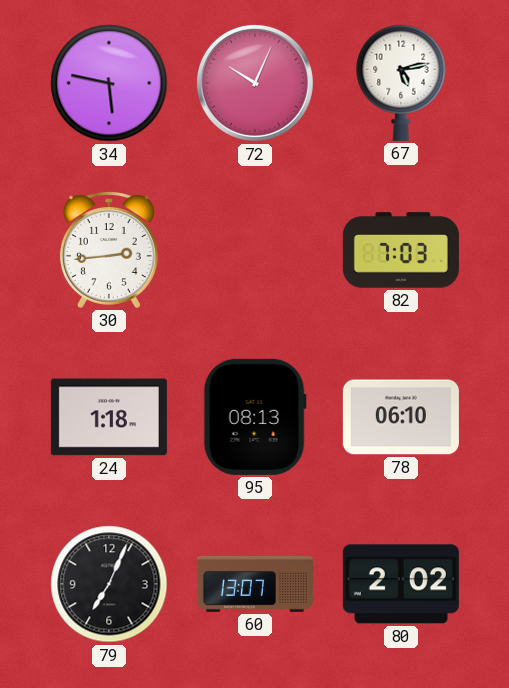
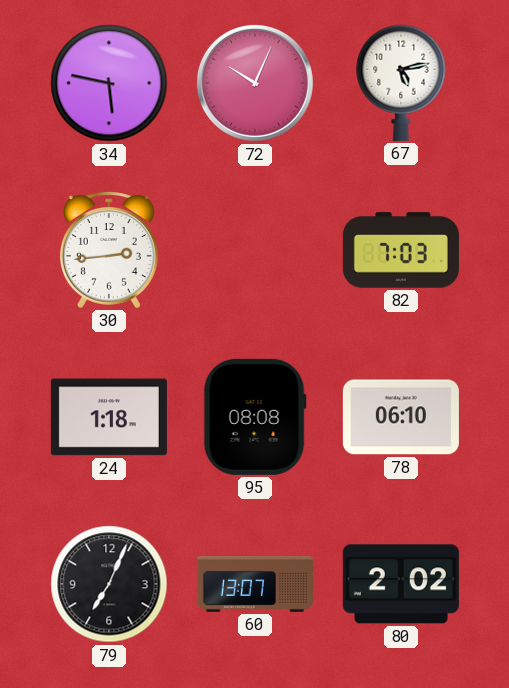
95: 08:13 -> 08:08 (255, 417)
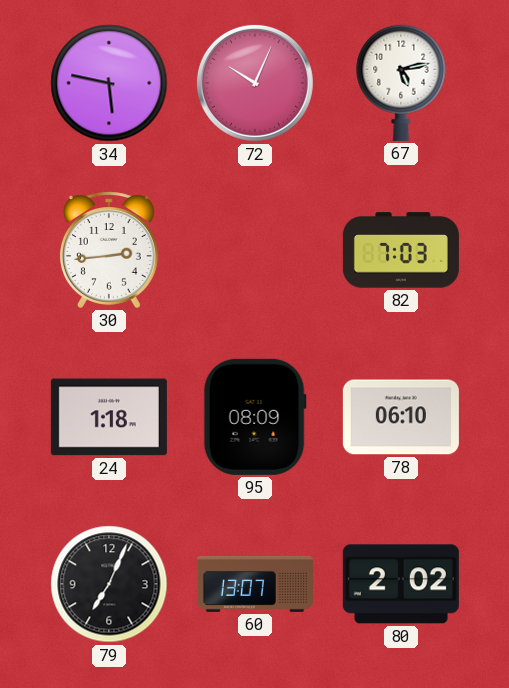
95: 08:08 -> 08:09 (255, 417)
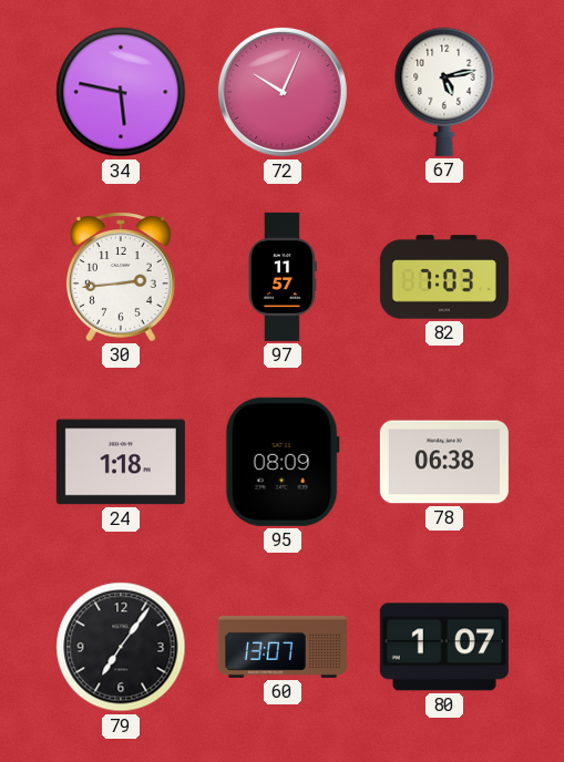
97: none -> 11:57 (283, 277)
78: 06:10 -> 06:38 (444, 462)
79: 7:04 -> 7:06 (121, 647)
80: 2:02 -> 1:07 (444, 647)
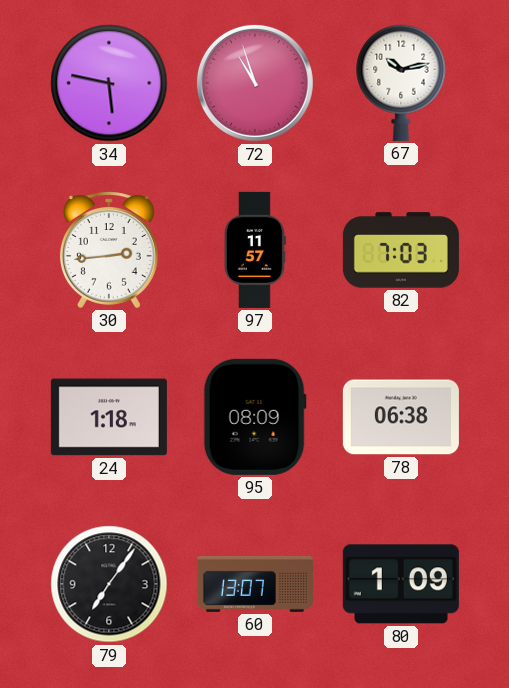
72: 10:04 -> 10:57 (255, 83)
67: 5:13 -> 10:13 (401, 83)
80: 1:07 -> 1:09 (401, 584)
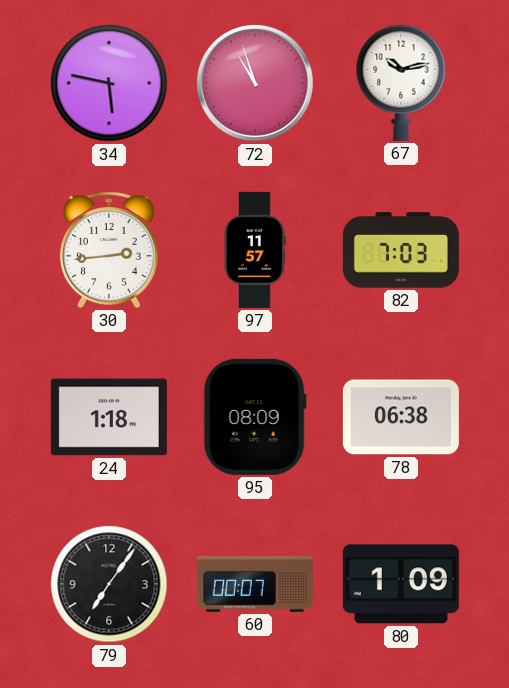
60: 13:07 -> 00:07 (255, 584)
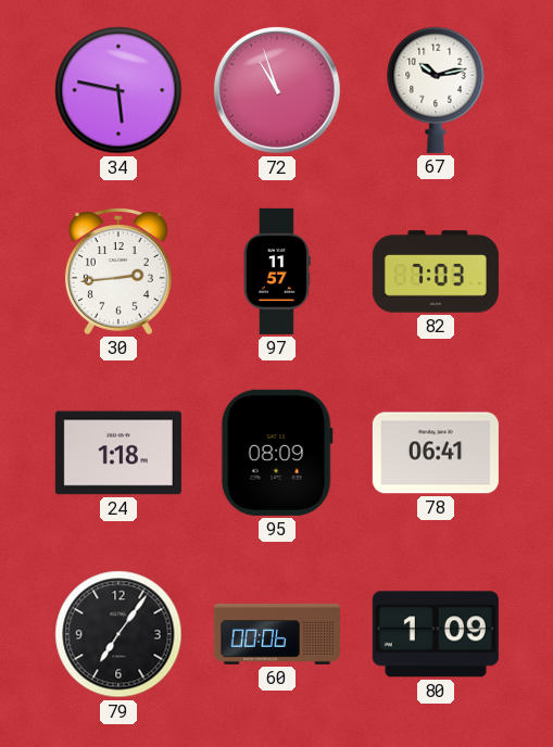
78: 06:38 -> 06:41 (436, 453)
60: 00:07 -> 00:06 (277, 634)
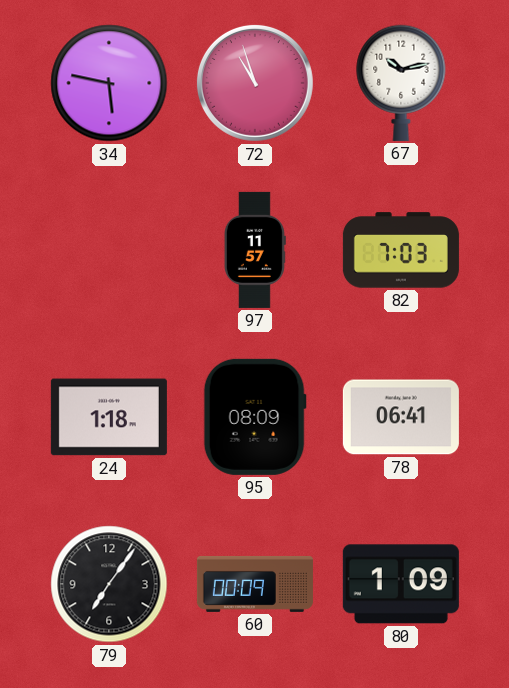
30: 2:44 -> none (118, 271)
60: 00:06 -> 00:09 (255, 584)
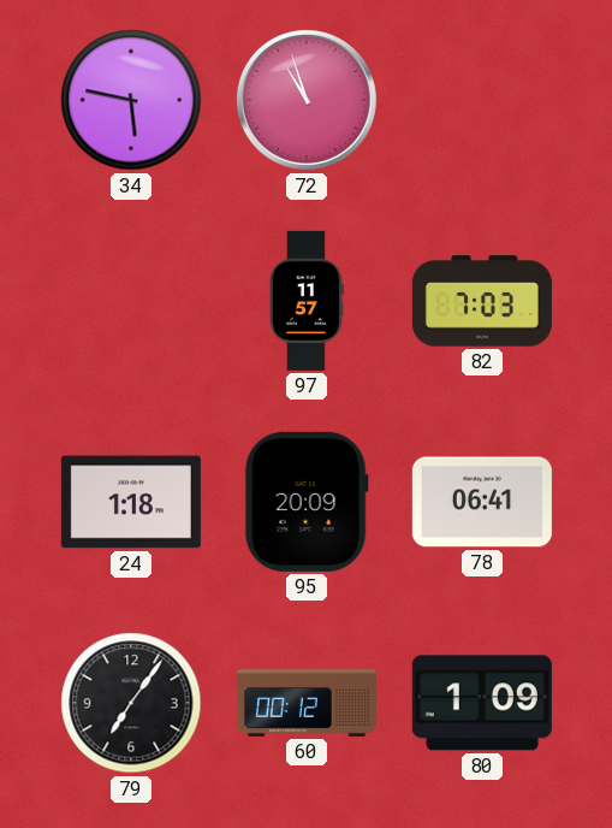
67: 10:13 -> none (401, 83)
95: 08:09 -> 20:09 (307, 502)
60: 00:09 -> 00:12 (307, 703)
